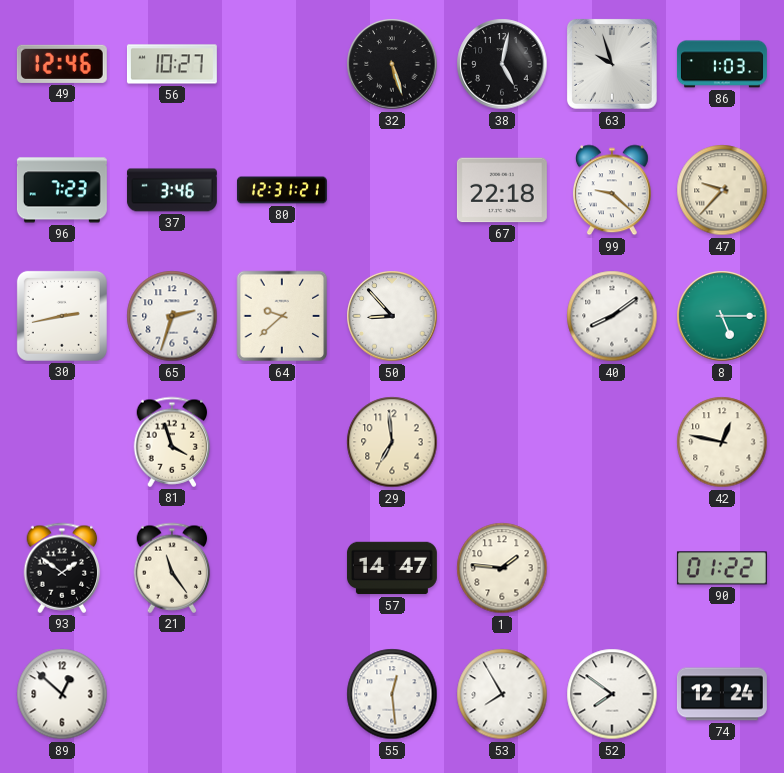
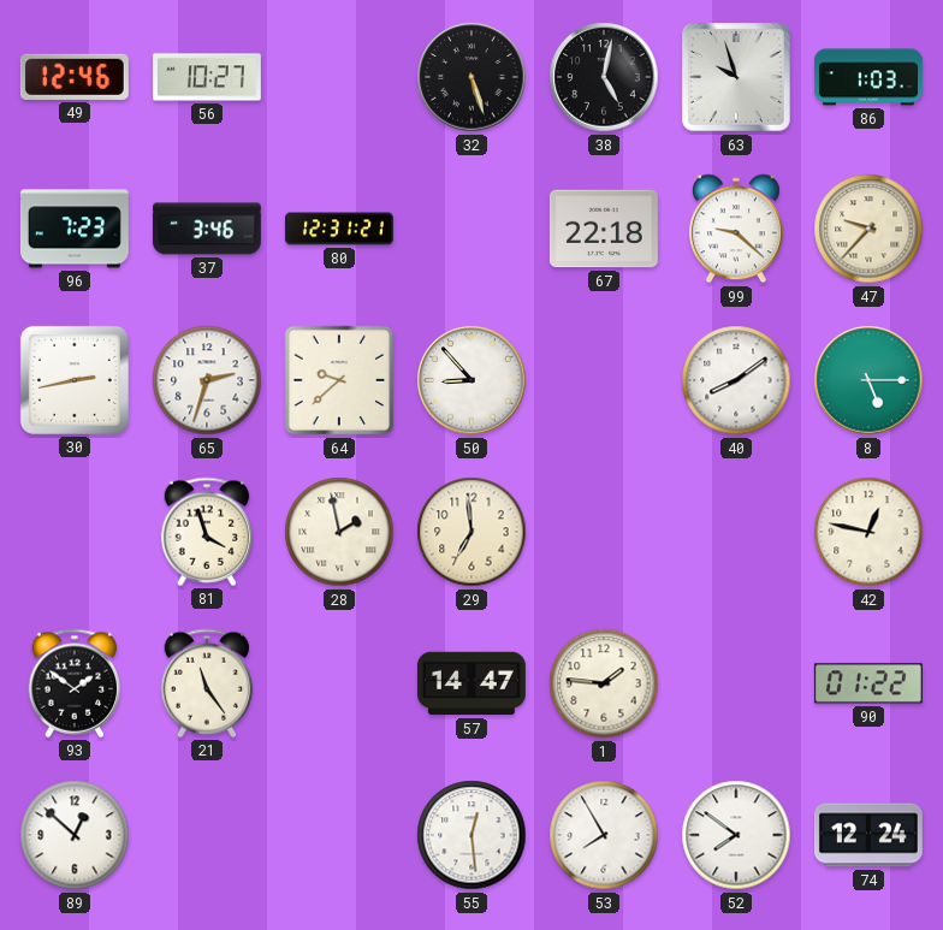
28: none -> 1:58 (339, 532)
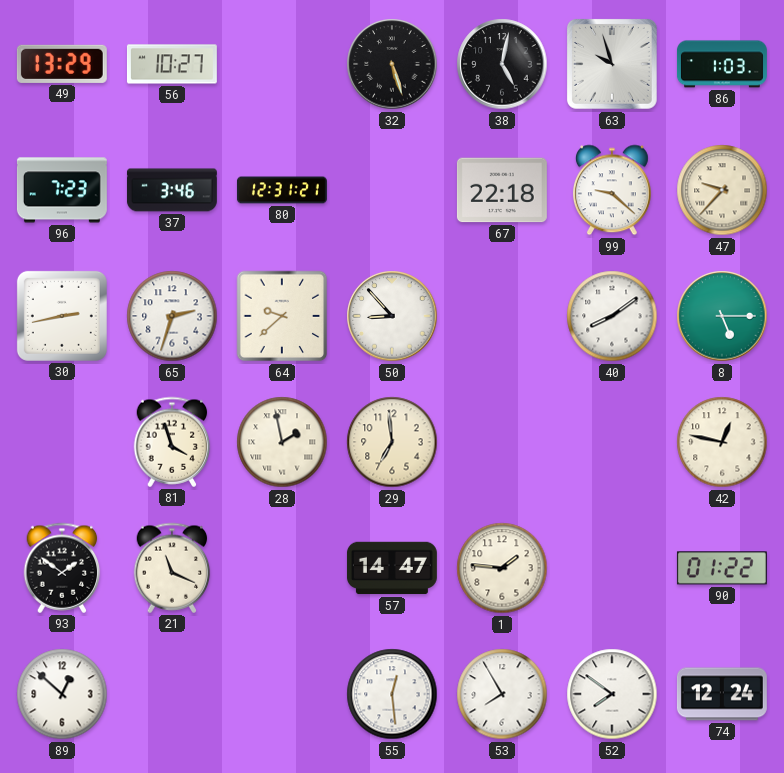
49: 12:46 -> 13:29 (62, 64)
21: 11:24 -> 11:19 (172, 568)
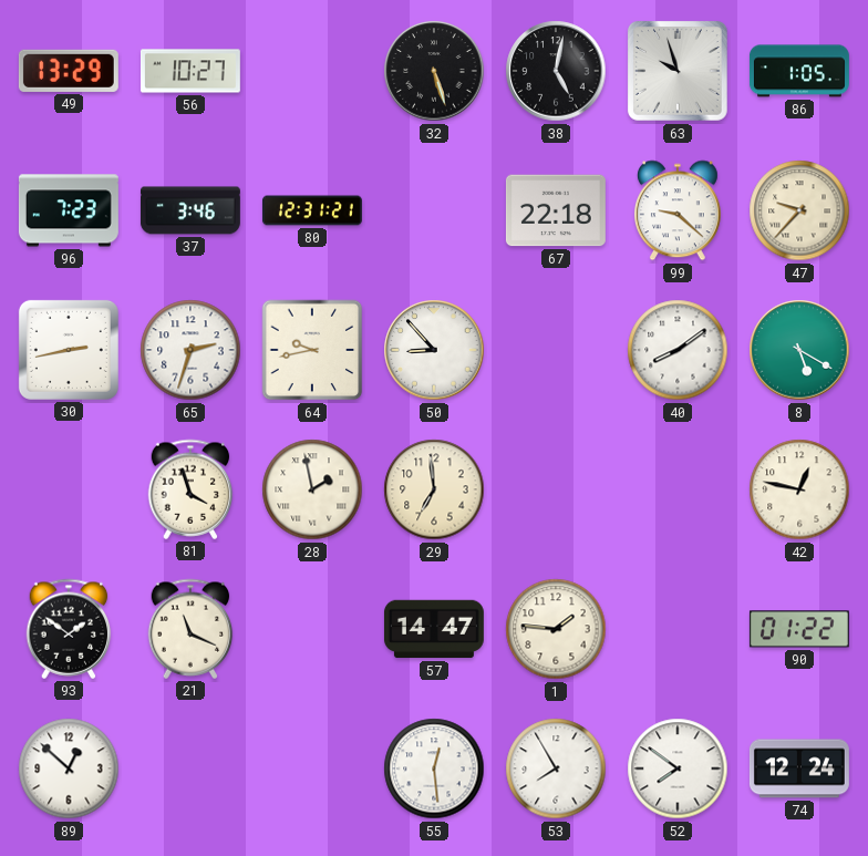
86: 1:03 -> 1:05 (799, 71)
64: 9:38 -> 9:43 (312, 350)
8: 5:15 -> 5:20 (799, 350)
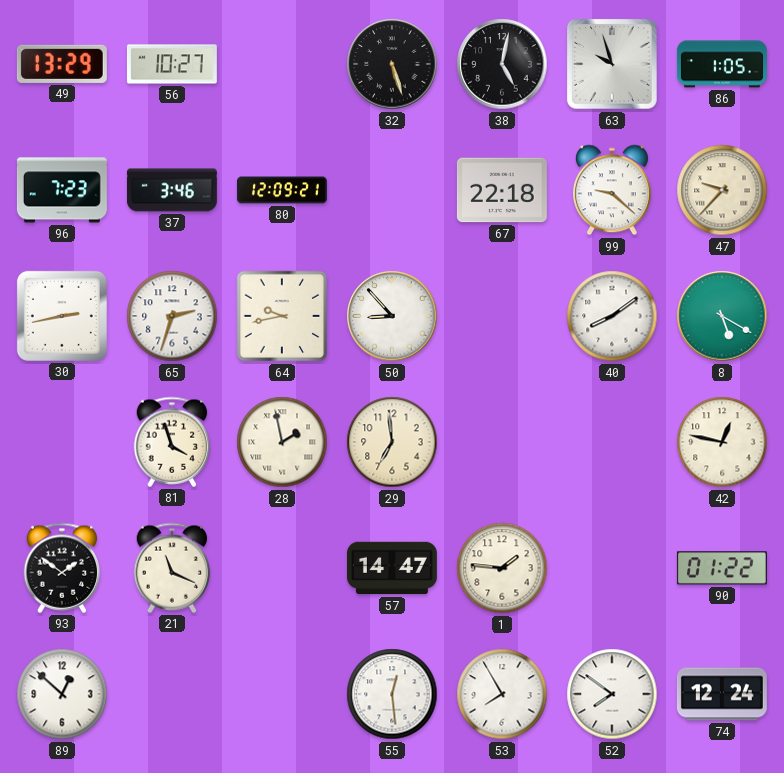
80: 12:31 -> 12:09 (282, 190)
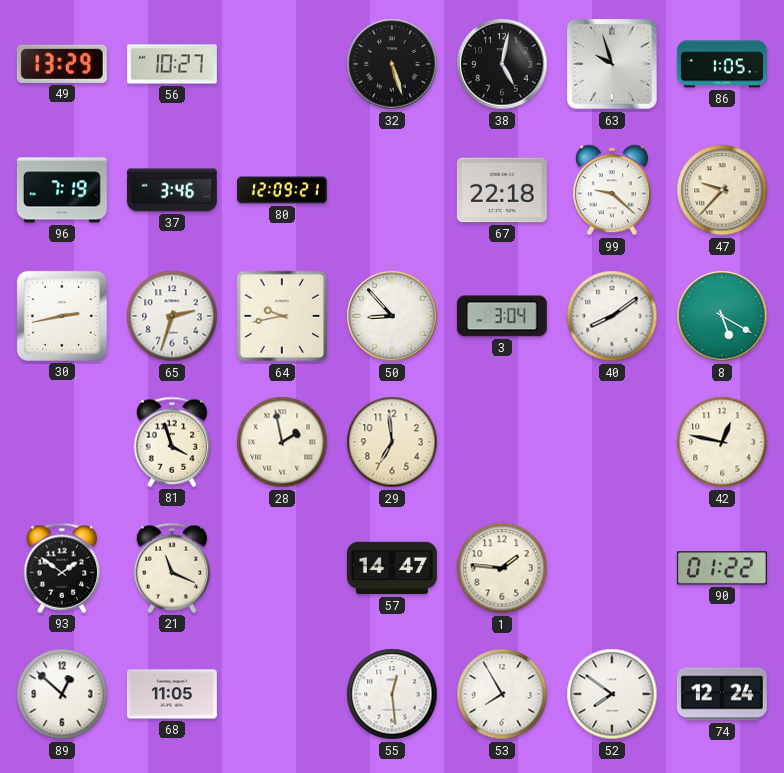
96: 7:23 -> 7:19 (62, 190)
3: none -> 3:04 (502, 316)
68: none -> 11:05 (172, 694)
